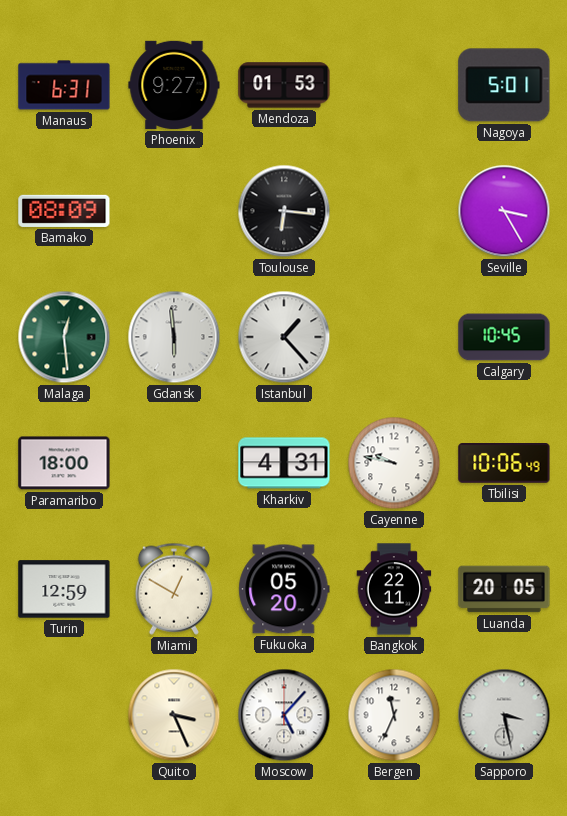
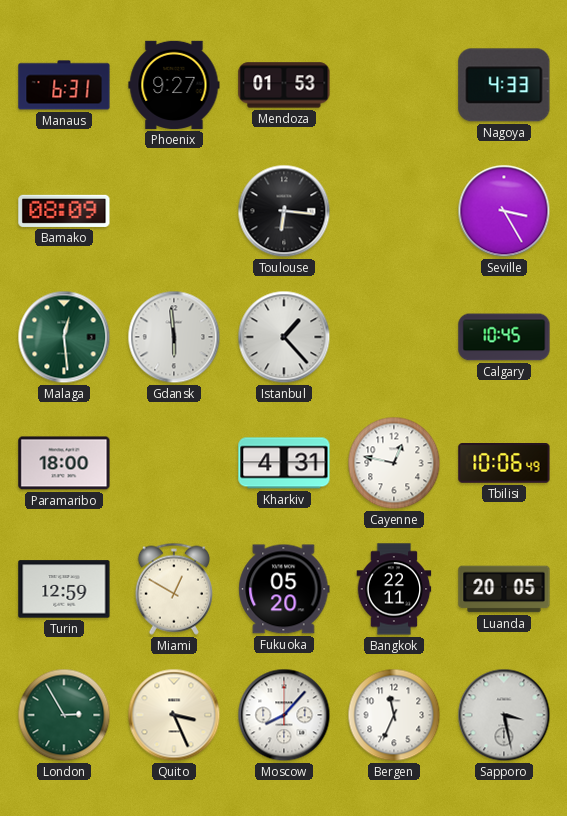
Nagoya: 5:01 -> 4:33 (504, 85)
Cayenne: 9:47 -> 12:47 (394, 463)
London: none -> 2:55 (64, 715)
Moscow: 5:07 -> 8:07 (284, 715)
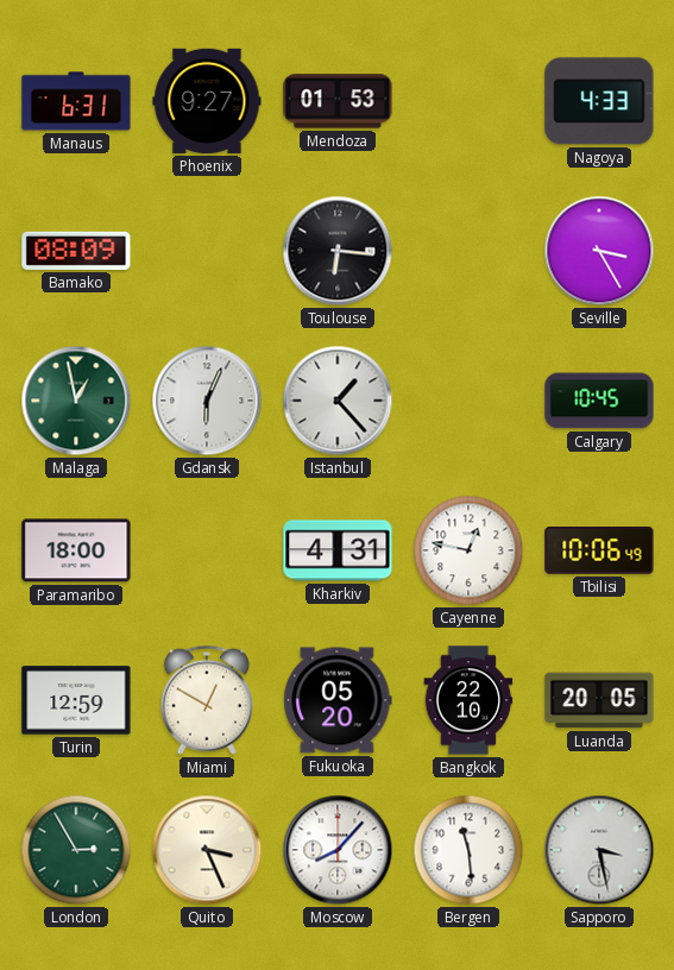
Malaga: 12:29 -> 12:58 (76, 401)
Gdansk: 5:59 -> 6:04 (207, 401)
Bangkok: 22:11 -> 22:10 (468, 700)
Bergen: 11:34 -> 11:29 (468, 850)
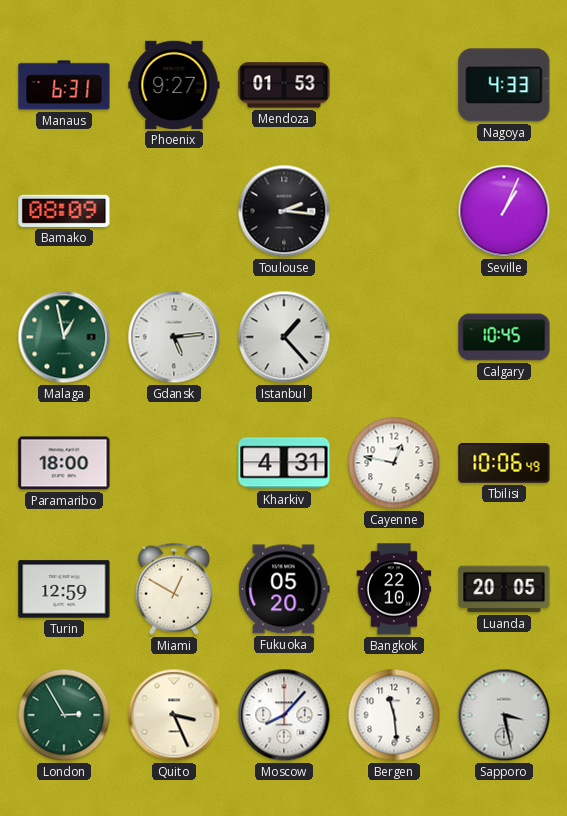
Toulouse: 6:16 -> 2:16 (284, 211)
Seville: 3:25 -> 1:04 (504, 211)
Gdansk: 6:04 -> 5:14 (174, 337)
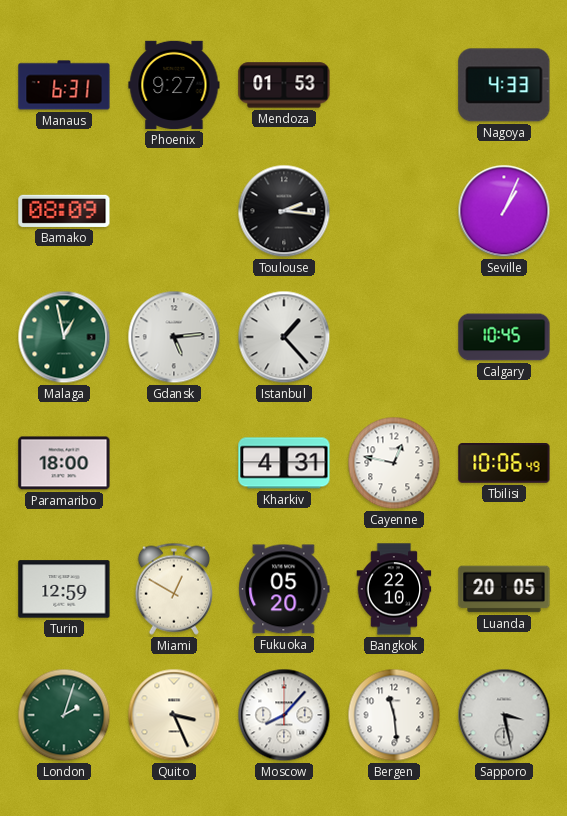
London: 2:55 -> 2:03 (64, 715)
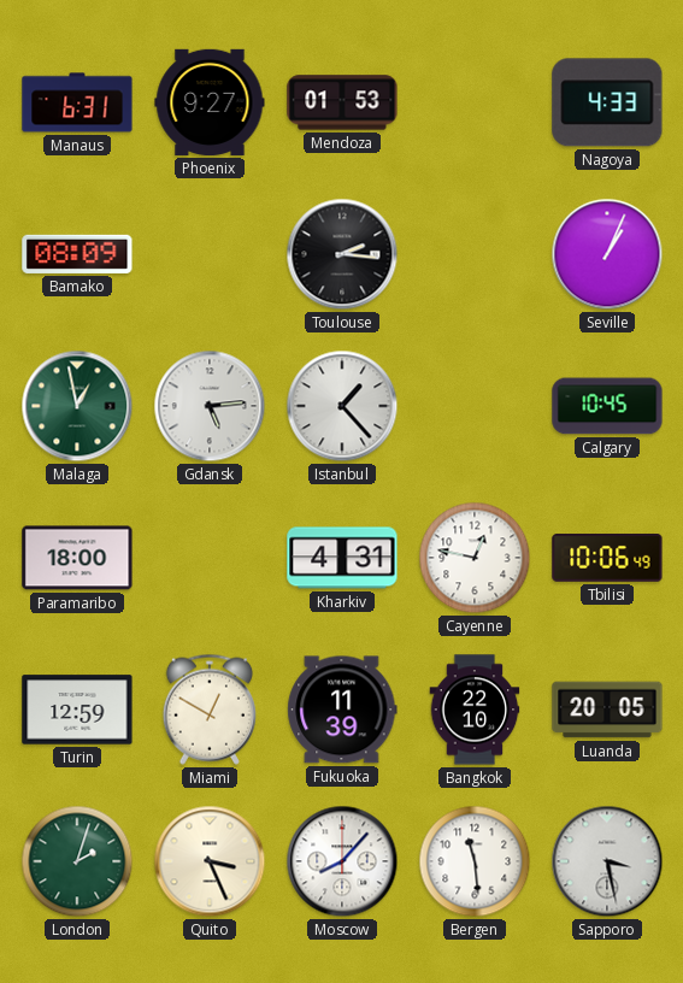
Fukuoka: 05:20 -> 11:39 (342, 710)
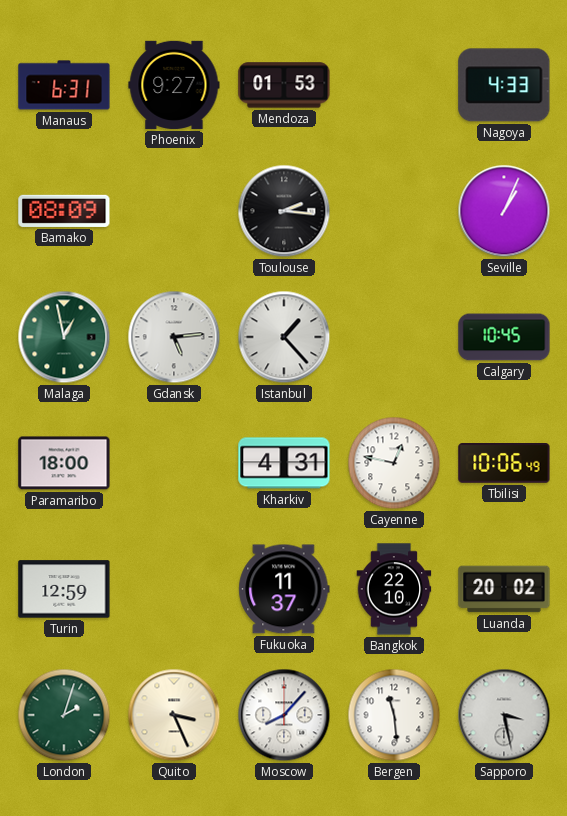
Miami: 12:50 -> none (210, 710)
Fukuoka: 11:39 -> 11:37 (284, 589)
Luanda: 20:05 -> 20:02 (504, 589)
